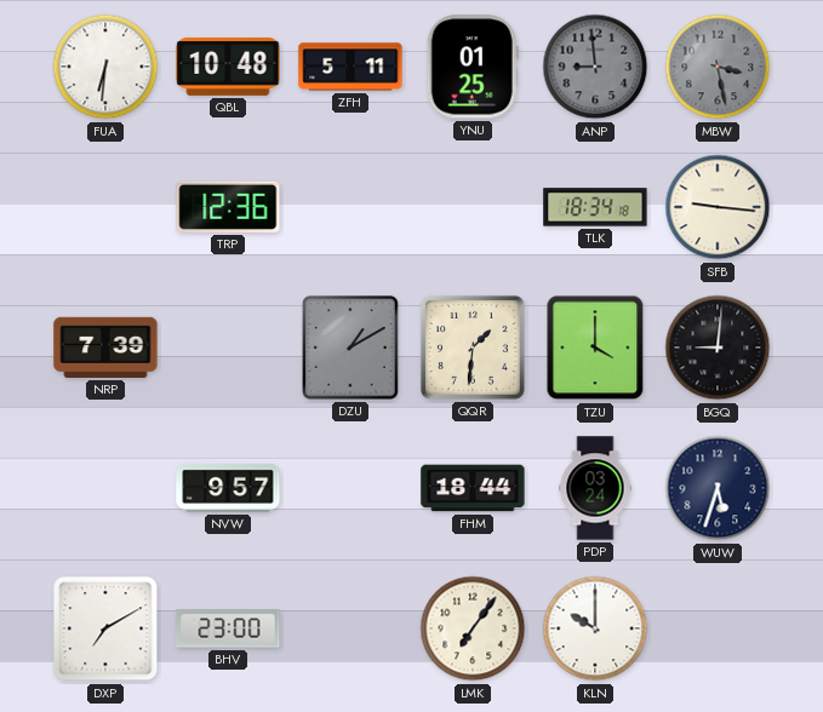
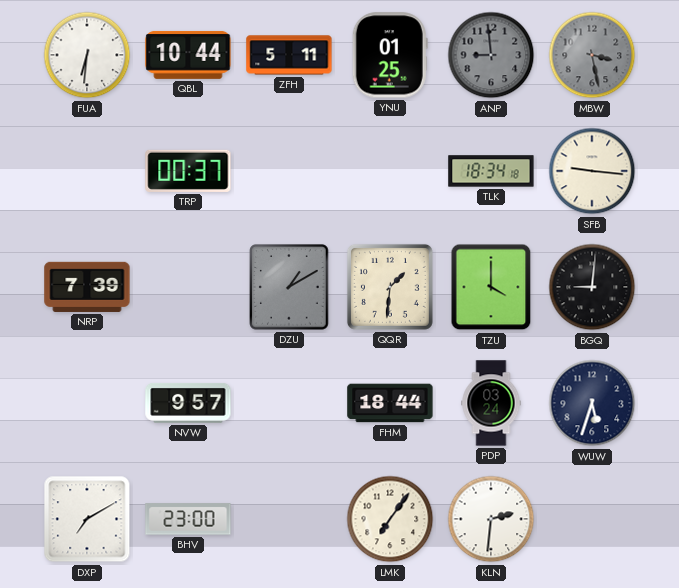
QBL: 10:48 -> 10:44 (188, 55)
TRP: 12:36 -> 00:37 (188, 171)
KLN: 10:00 -> 2:31 (491, 519)
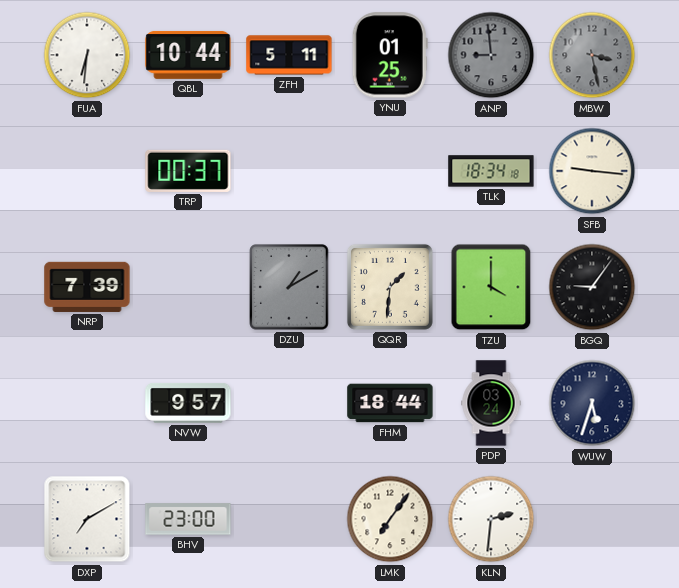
BGQ: 9:01 -> 9:06 (592, 287)
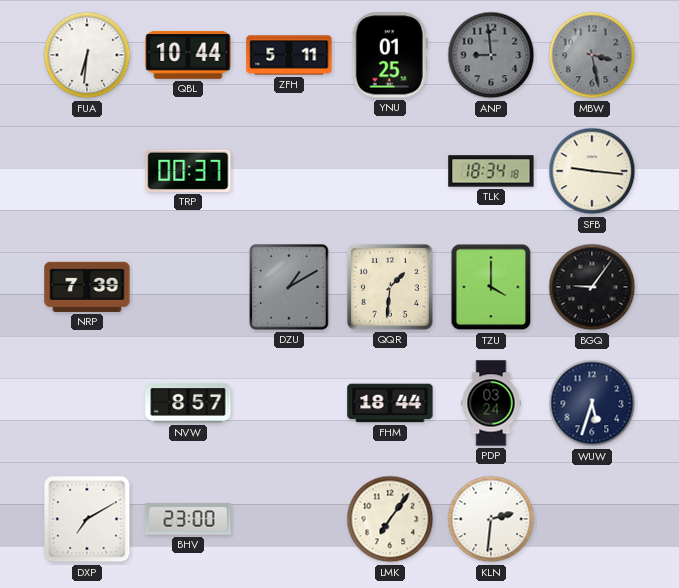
NVW: 9:57 -> 8:57 (188, 403)
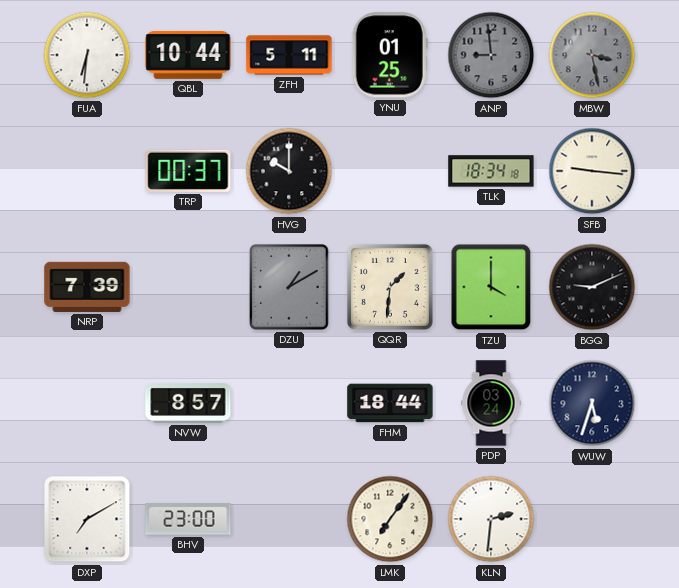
HVG: none -> 10:00 (289, 171)
BGQ: 9:06 -> 9:11 (592, 287)
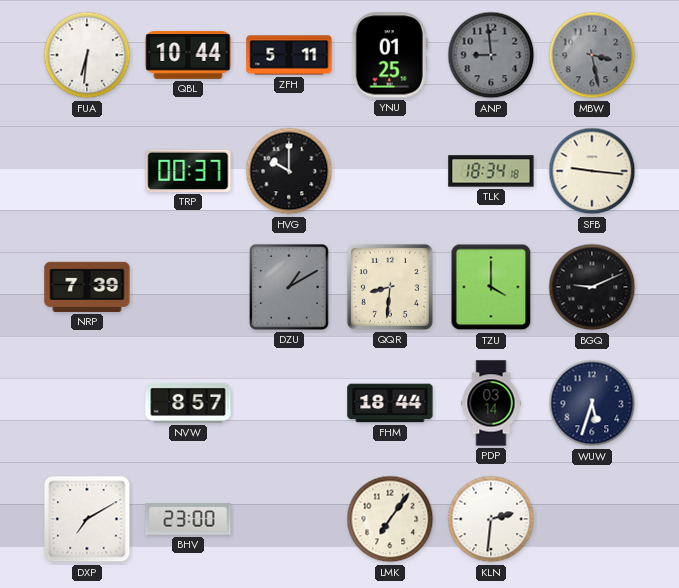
QQR: 1:31 -> 8:31 (390, 287)
PDP: 03:24 -> 03:14 (491, 403)
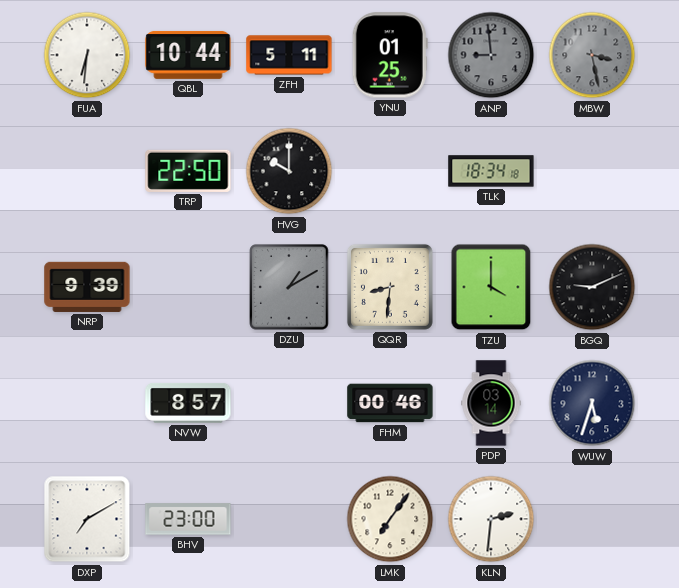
TRP: 00:37 -> 22:50 (188, 171)
SFB: 9:16 -> none (592, 171)
NRP: 7:39 -> 9:39 (87, 287)
FHM: 18:44 -> 00:46 (390, 403)
